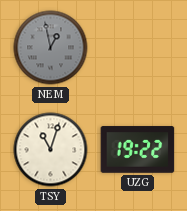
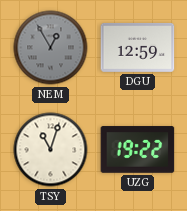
NEM: 12:58 -> 12:55 (51, 48)
DGU: none -> 12:59 (138, 47)
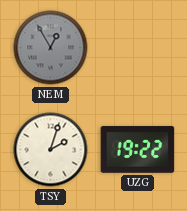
DGU: 12:59 -> none (138, 47)
TSY: 11:03 -> 2:03 (51, 150)
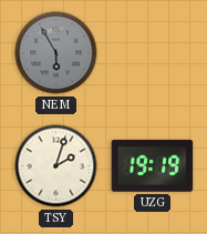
NEM: 12:55 -> 5:55 (56, 53)
UZG: 19:22 -> 19:19 (153, 166)
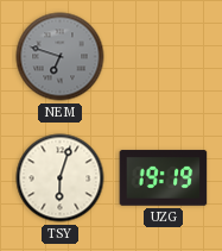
NEM: 5:55 -> 6:48 (61, 57)
TSY: 2:03 -> 6:03 (61, 178)
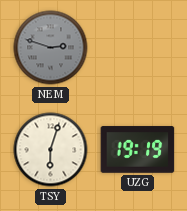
NEM: 6:48 -> 2:48 (51, 48)
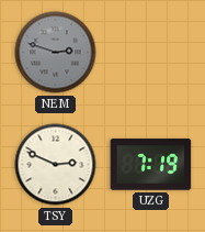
TSY: 6:03 -> 2:49 (56, 165)
UZG: 19:19 -> 7:19 (151, 165)
